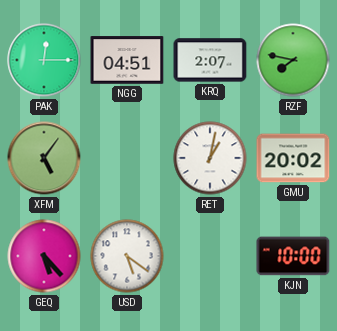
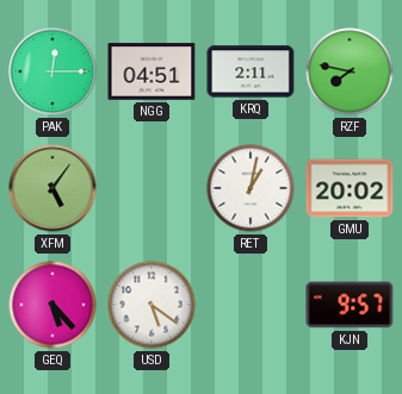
KRQ: 2:07 -> 2:11 (251, 71)
KJN: 10:00 -> 9:57 (350, 305)
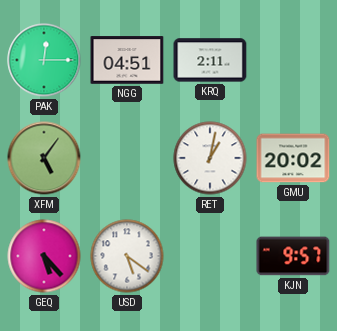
RZF: 7:47 -> none (350, 71)
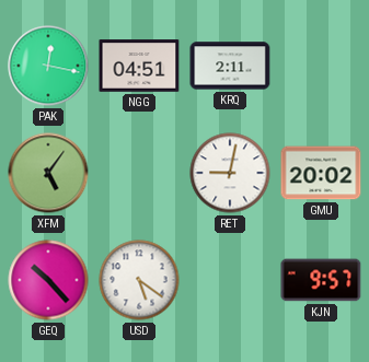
PAK: 12:15 -> 12:17 (48, 66)
RET: 1:02 -> 9:02 (230, 173)
GEQ: 5:23 -> 10:23 (48, 280)
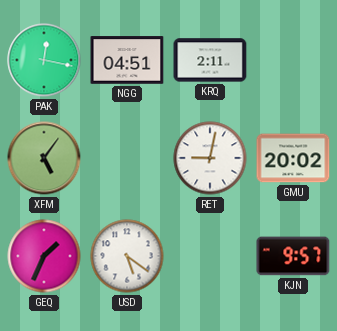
GEQ: 10:23 -> 1:34 (44, 256)
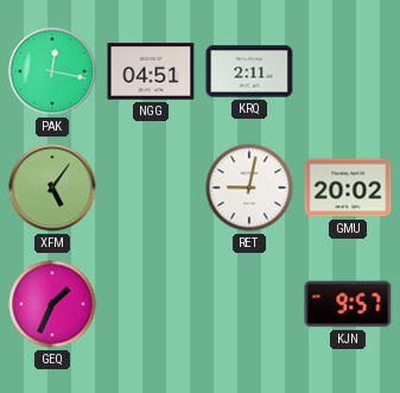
USD: 5:21 -> none (127, 256)
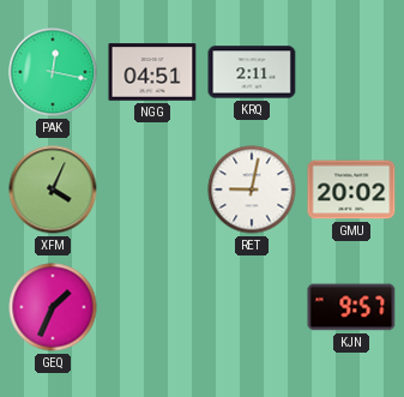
XFM: 5:06 -> 4:04 (53, 190)
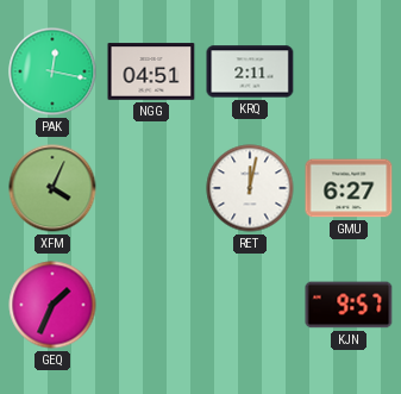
RET: 9:02 -> 12:02 (250, 188)
GMU: 20:02 -> 6:27 (349, 188)
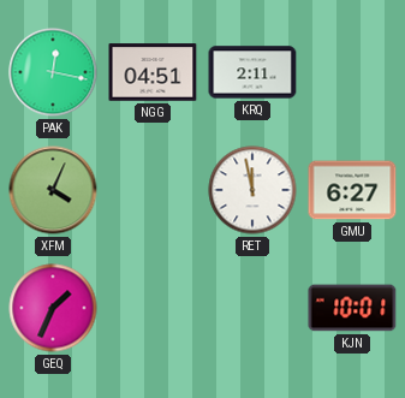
RET: 12:02 -> 11:58 (252, 190)
KJN: 9:57 -> 10:01 (352, 308)
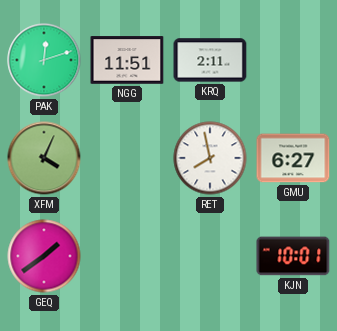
PAK: 12:17 -> 12:12 (44, 60)
NGG: 04:51 -> 11:51 (127, 60)
RET: 11:58 -> 7:58 (210, 158)
GEQ: 1:34 -> 1:39 (44, 256)
